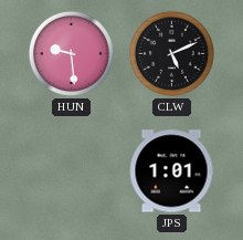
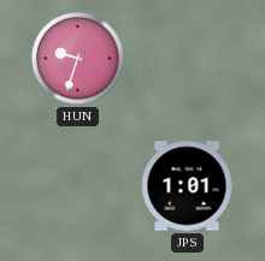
HUN: 9:29 -> 9:33 (77, 58)
CLW: 5:11 -> none (171, 53)
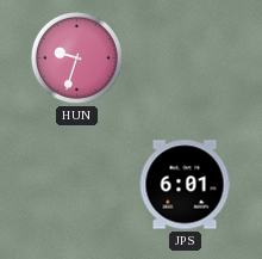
JPS: 1:01 -> 6:01 (185, 185)
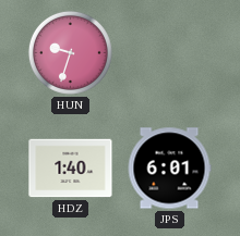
HDZ: none -> 1:40 (71, 169)
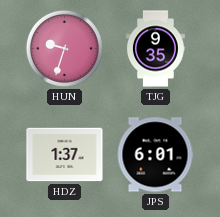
TJG: none -> 9:35 (156, 49)
HDZ: 1:40 -> 1:37 (65, 155)
